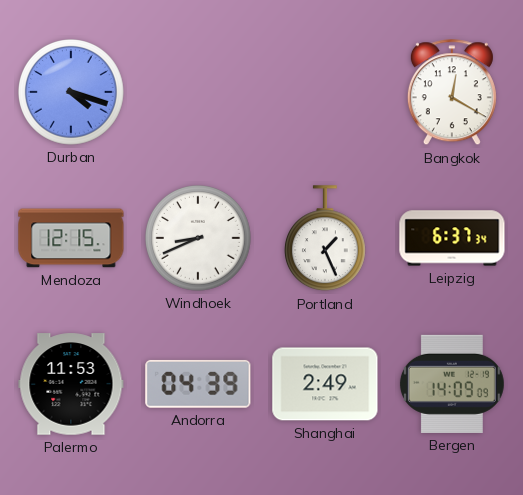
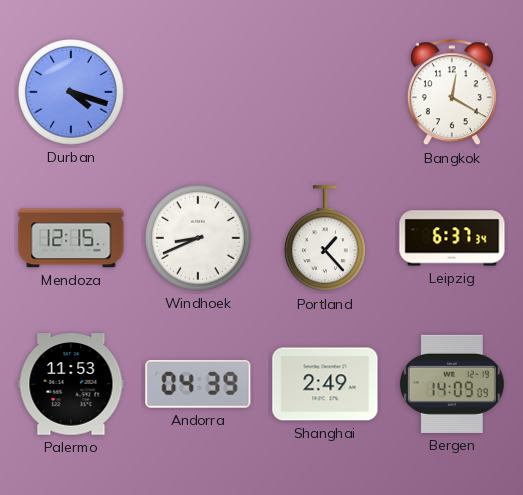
Portland: 1:26 -> 1:23 (325, 239)
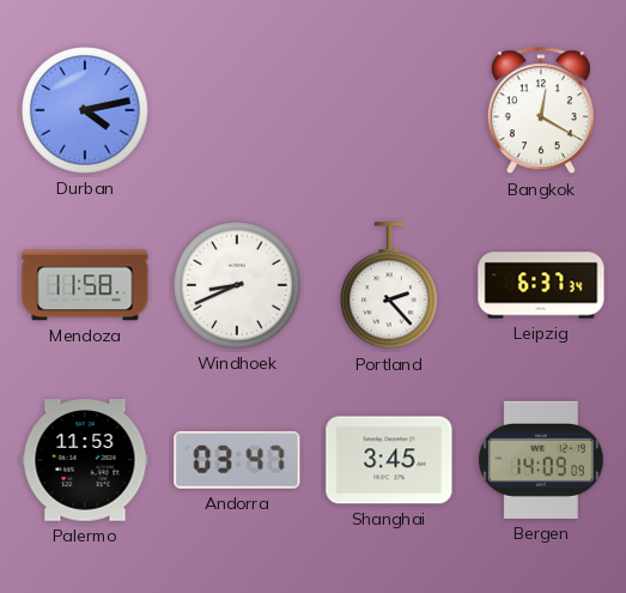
Durban: 4:18 -> 4:13 (86, 111)
Mendoza: 12:15 -> 11:58 (85, 285)
Portland: 1:23 -> 2:23 (389, 286)
Andorra: 04:39 -> 03:47 (237, 460)
Shanghai: 2:49 -> 3:45 (389, 460)
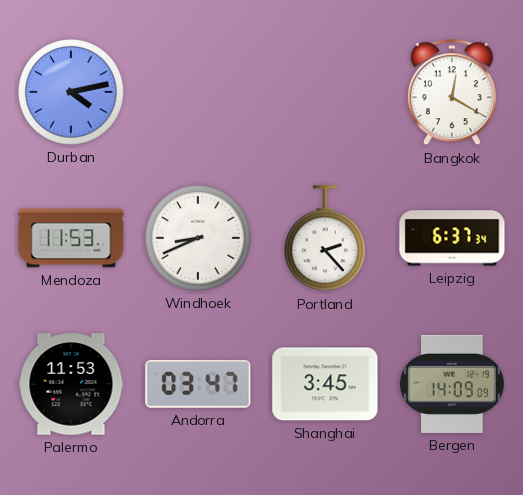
Mendoza: 11:58 -> 11:53 (71, 238)
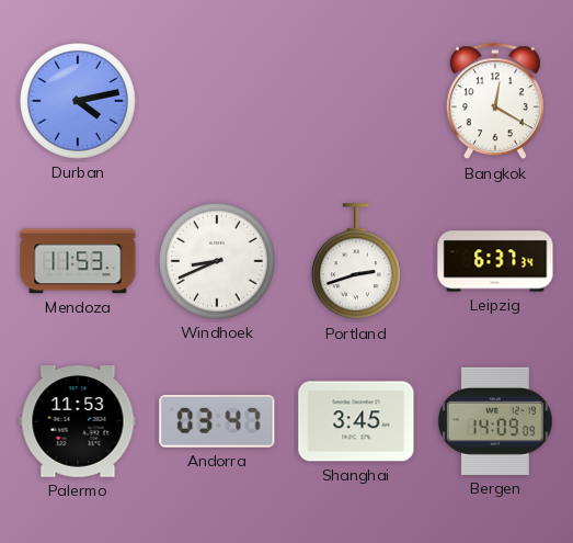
Portland: 2:23 -> 2:42 (356, 262)
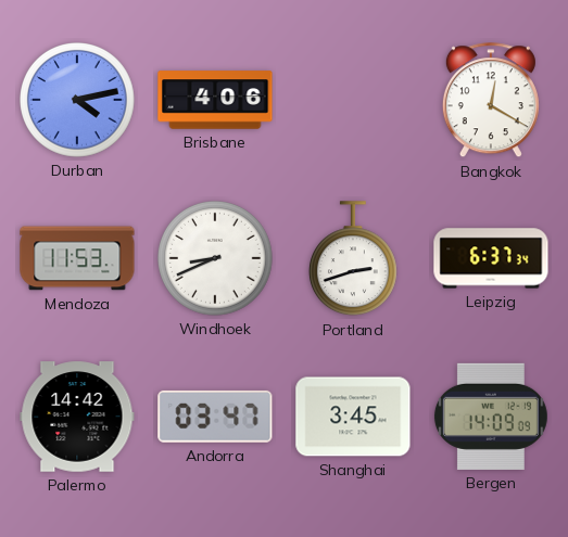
Brisbane: none -> 4:06 (215, 100)
Palermo: 11:53 -> 14:42 (77, 417)
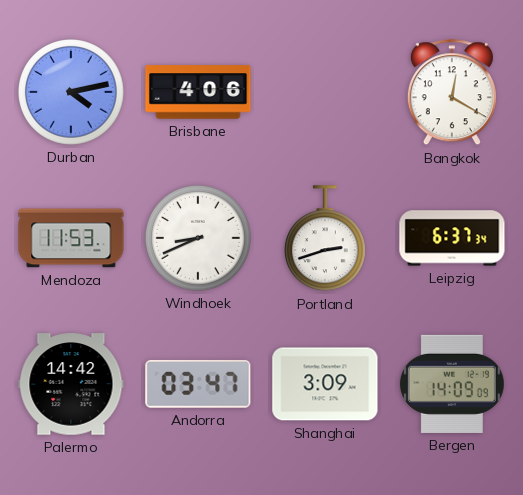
Shanghai: 3:45 -> 3:09 (325, 384)
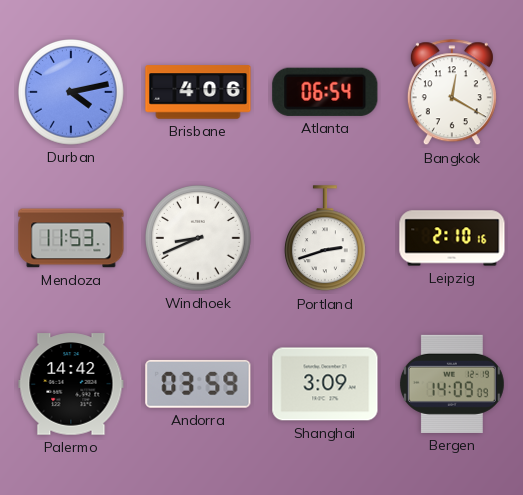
Atlanta: none -> 06:54 (325, 92)
Leipzig: 6:37 -> 2:10 (452, 238)
Andorra: 03:47 -> 03:59 (198, 384)
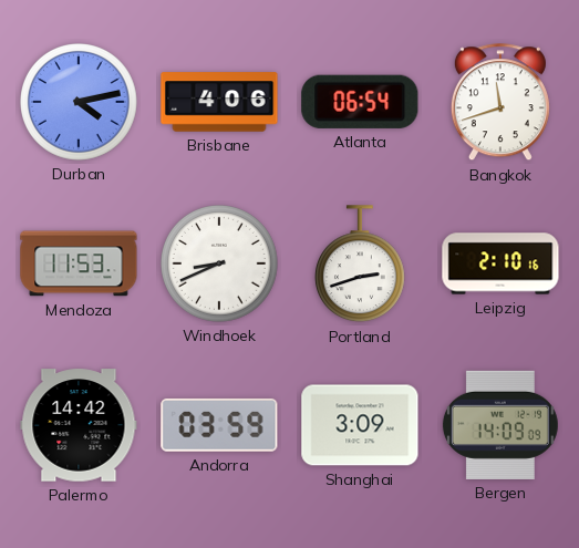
Bangkok: 12:20 -> 11:42 (500, 103)
